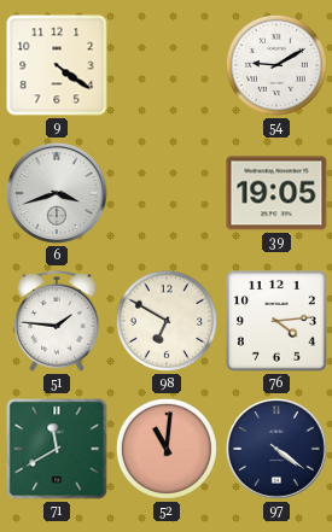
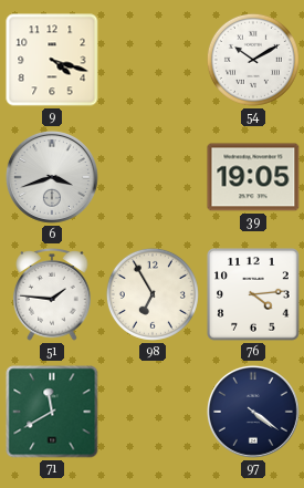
9: 4:21 -> 4:18 (52, 60)
54: 9:10 -> 10:10 (253, 60)
98: 6:50 -> 6:55 (153, 294)
52: 11:01 -> none (167, 449)
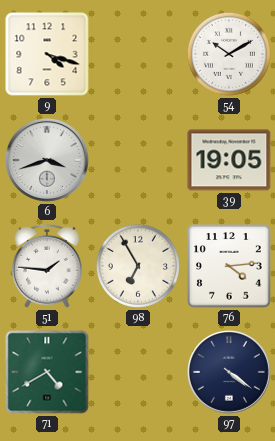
71: 11:40 -> 4:40 (47, 372)
